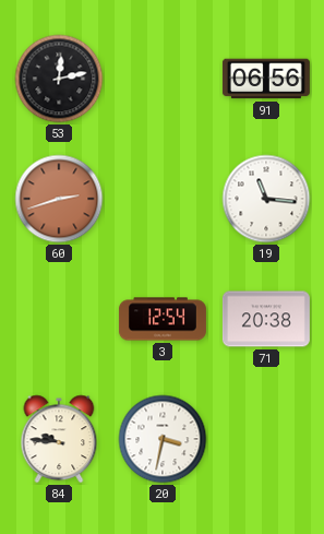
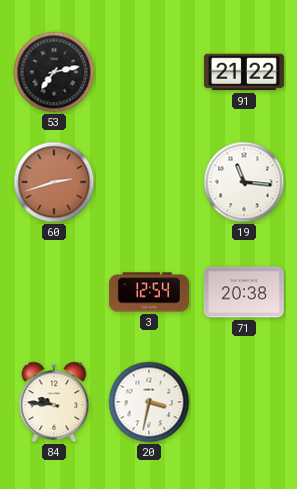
53: 12:13 -> 7:13 (54, 72)
91: 06:56 -> 21:22 (244, 72)
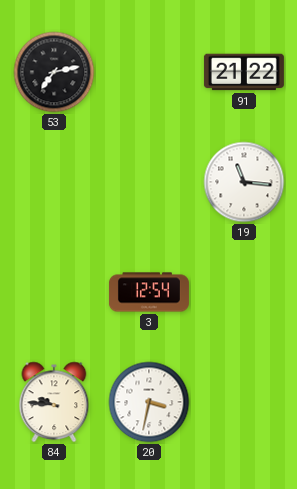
60: 2:42 -> none (54, 182)
71: 20:38 -> none (244, 292)
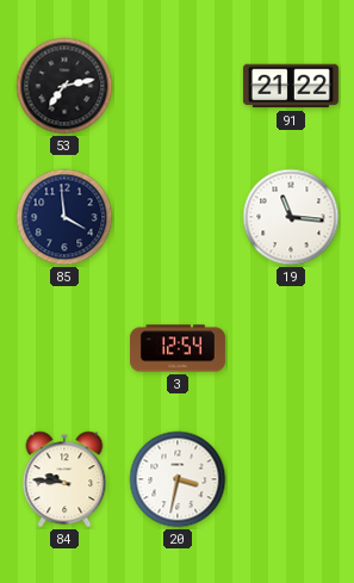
85: none -> 3:59 (64, 217)
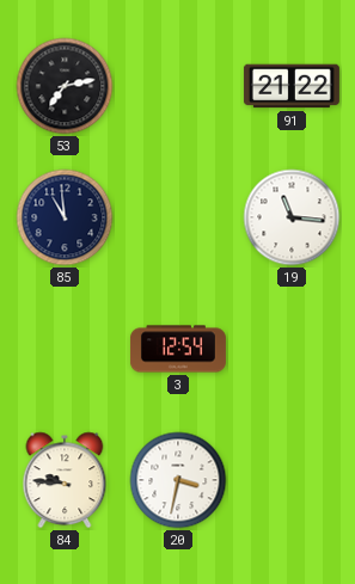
85: 3:59 -> 10:59 (65, 217)
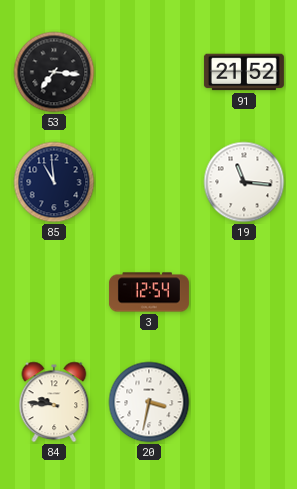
53: 7:13 -> 7:16 (54, 72)
91: 21:22 -> 21:52 (244, 72)
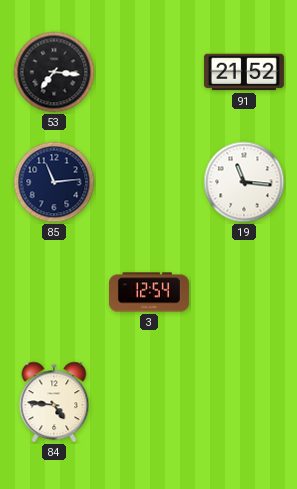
85: 10:59 -> 11:14 (54, 182)
84: 9:46 -> 4:46 (54, 402)
20: 3:32 -> none (149, 402)
